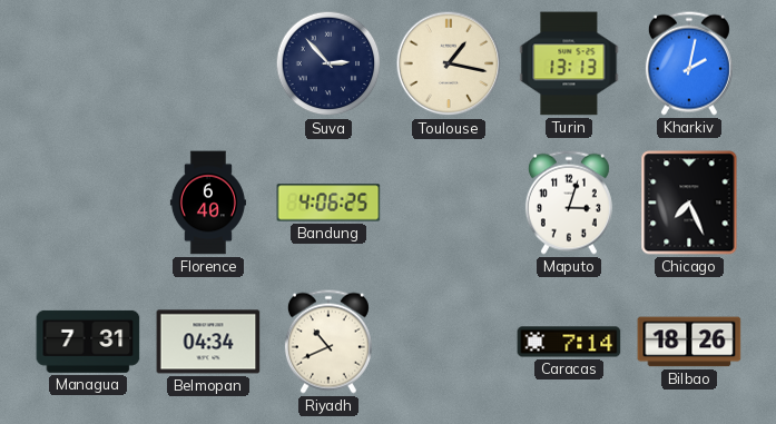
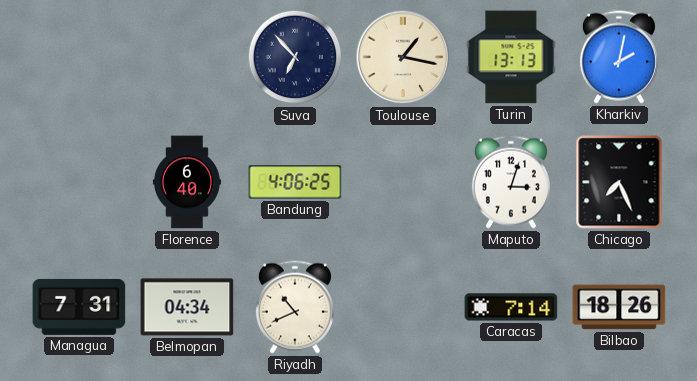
Suva: 2:53 -> 6:53 (295, 57)
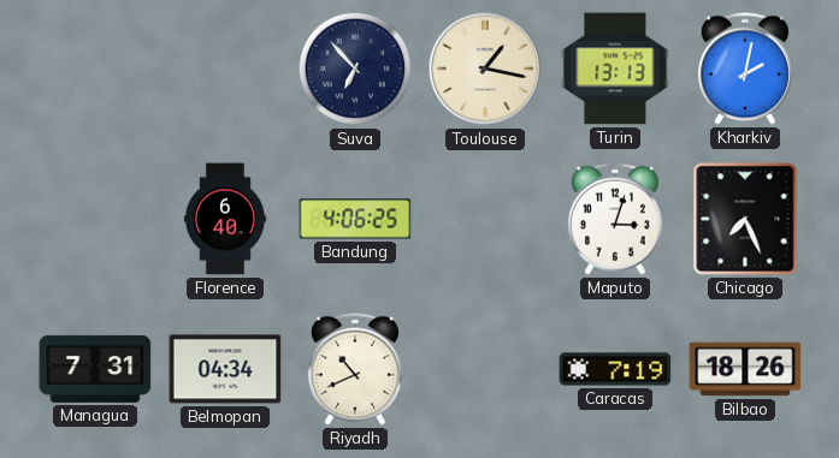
Caracas: 7:14 -> 7:19 (615, 369)
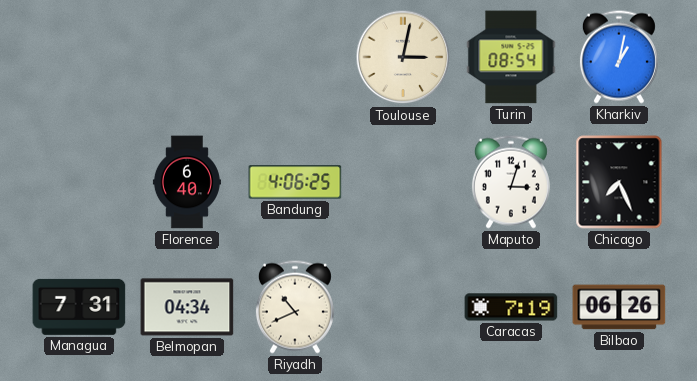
Suva: 6:53 -> none (355, 69)
Toulouse: 1:17 -> 3:02 (403, 57)
Turin: 13:13 -> 08:54 (511, 57)
Kharkiv: 2:02 -> 1:02 (619, 57)
Bilbao: 18:26 -> 06:26 (619, 307)
